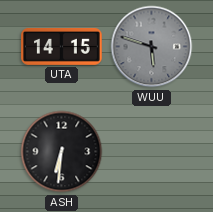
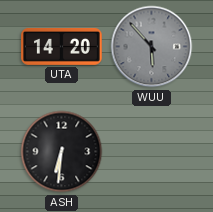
UTA: 14:15 -> 14:20 (62, 46)
WUU: 5:48 -> 5:53 (152, 47)
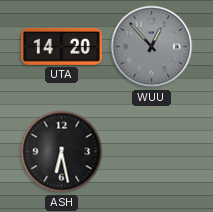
WUU: 5:53 -> 12:53 (152, 47)
ASH: 6:31 -> 6:28 (62, 152)
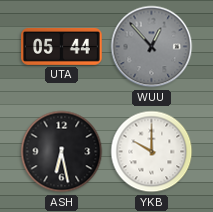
UTA: 14:20 -> 05:44 (62, 46)
YKB: none -> 10:00 (152, 152)
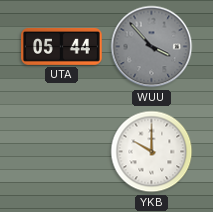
WUU: 12:53 -> 3:53 (152, 47)
ASH: 6:28 -> none (62, 152)
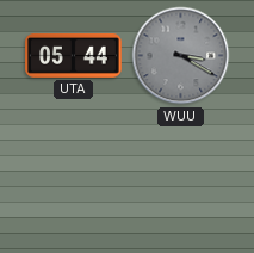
WUU: 3:53 -> 3:20 (181, 56)
YKB: 10:00 -> none (152, 152)
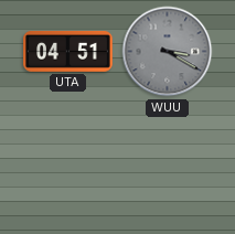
UTA: 05:44 -> 04:51 (68, 51)
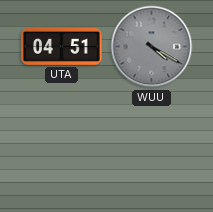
WUU: 3:20 -> 4:20 (152, 47)
